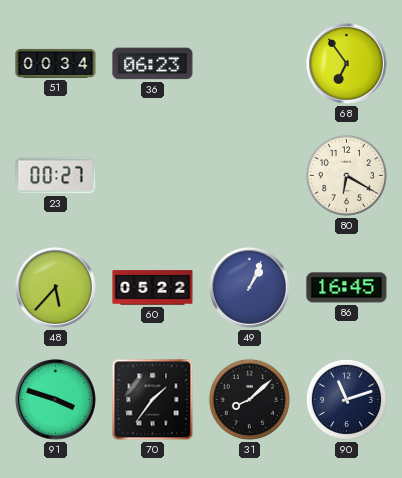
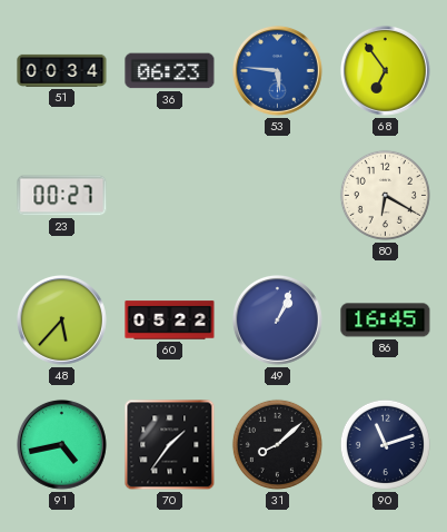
53: none -> 5:46 (277, 70)
91: 3:48 -> 4:43 (61, 444)
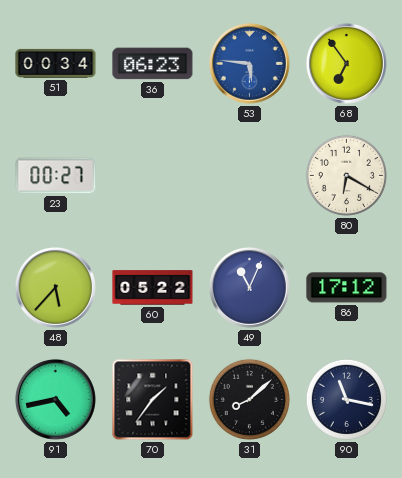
49: 1:04 -> 11:04 (249, 287)
86: 16:45 -> 17:12 (347, 288)
90: 11:12 -> 11:17 (346, 399)
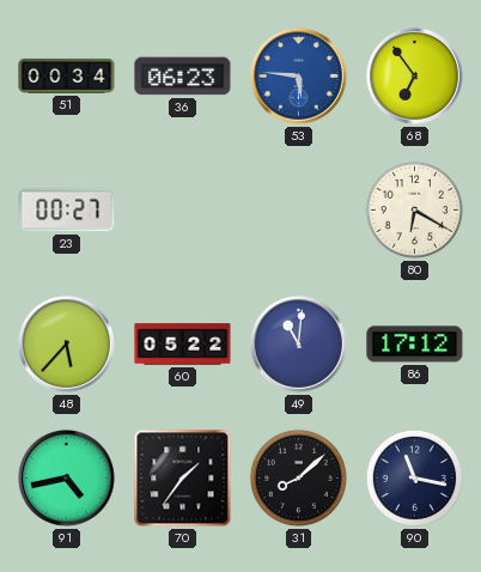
49: 11:04 -> 11:01 (298, 343)
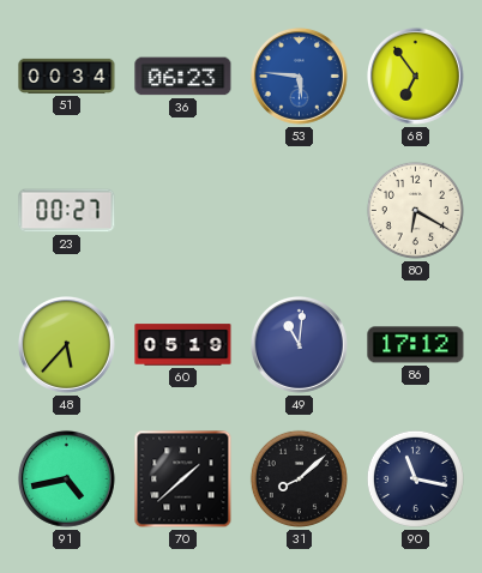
60: 05:22 -> 05:19 (183, 345)
70: 1:36 -> 1:38 (183, 479)
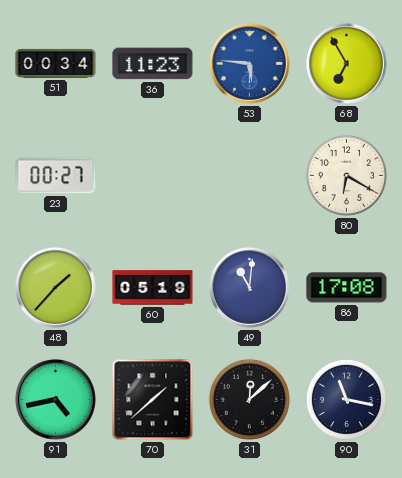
36: 06:23 -> 11:23 (153, 64)
68: 6:54 -> 6:55 (346, 63)
48: 5:37 -> 1:37 (55, 287)
86: 17:12 -> 17:08 (347, 288)
31: 8:08 -> 12:08 (249, 399)
